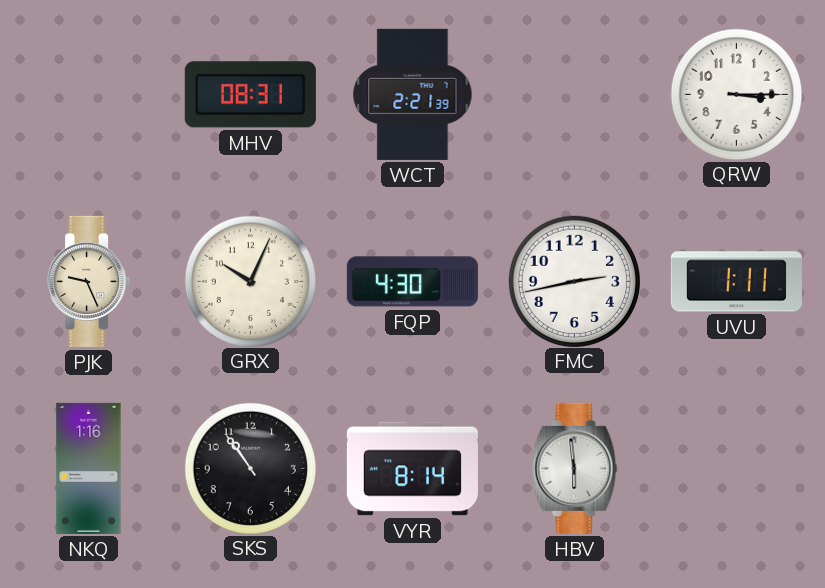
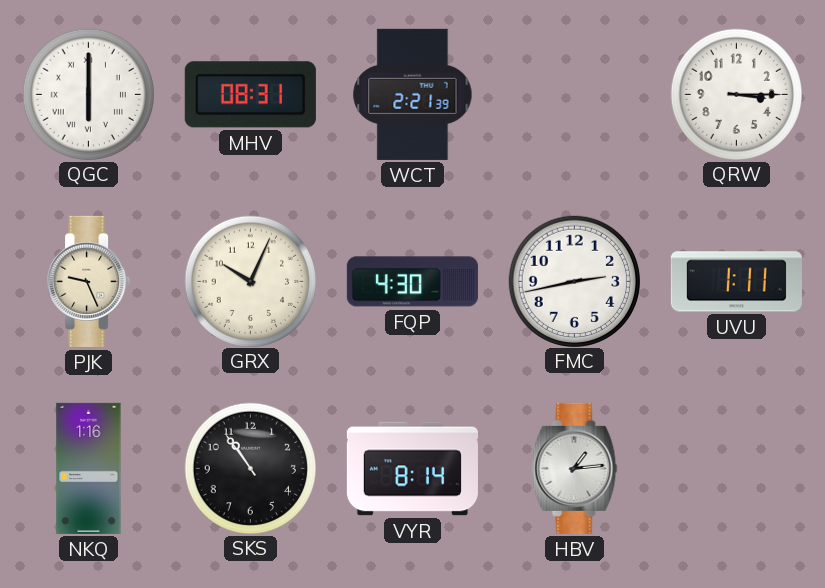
QGC: none -> 6:00 (88, 94)
HBV: 5:59 -> 1:14 (575, 468)
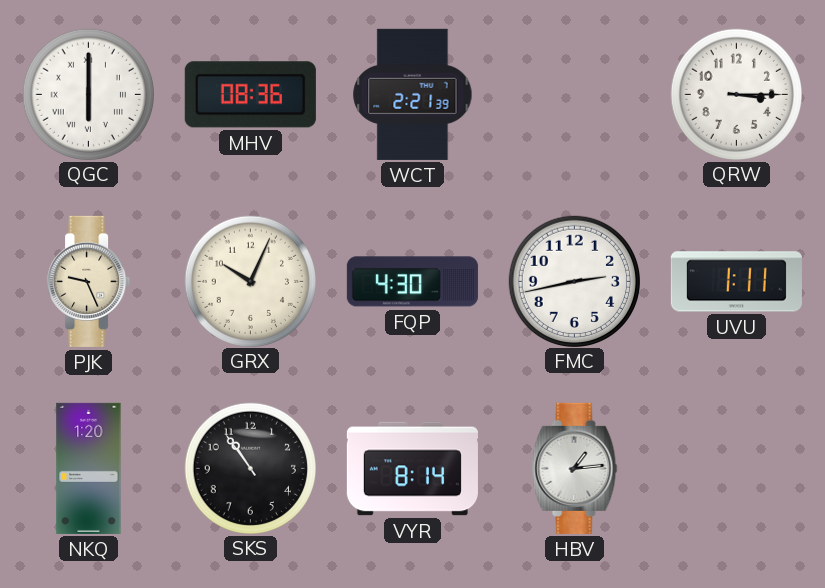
MHV: 08:31 -> 08:36 (250, 95)
NKQ: 1:16 -> 1:20 (89, 468)
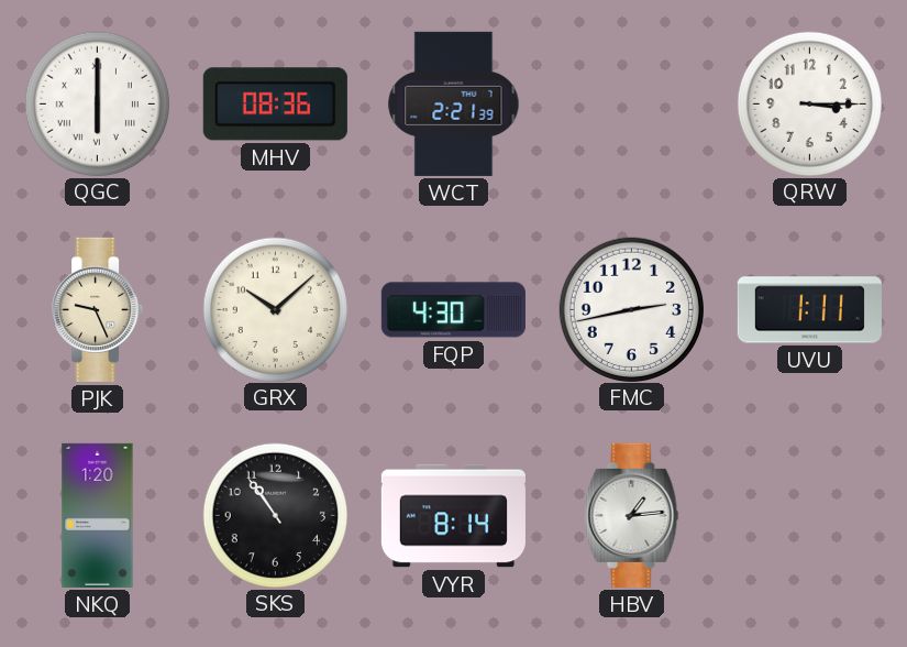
GRX: 10:04 -> 10:08 (275, 309)
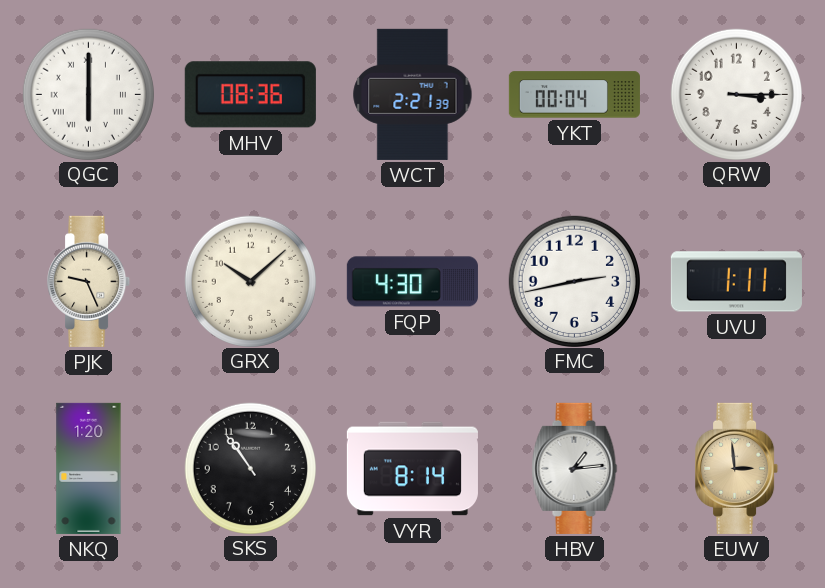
YKT: none -> 00:04 (574, 95)
EUW: none -> 2:59 (737, 468)
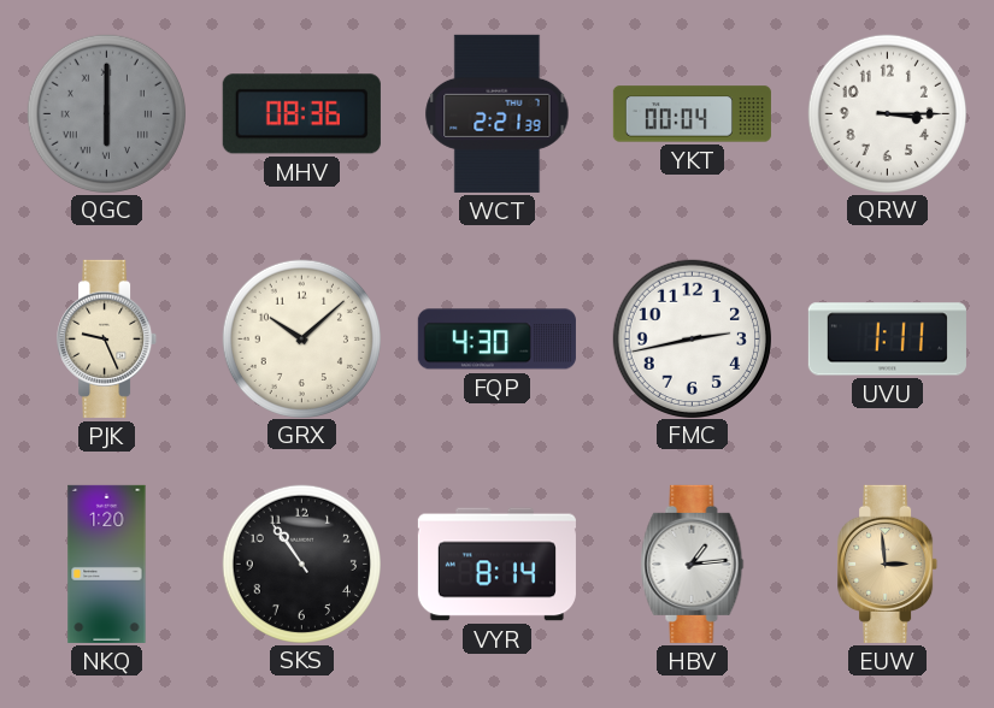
QGC dial: white -> grey (106, 113)
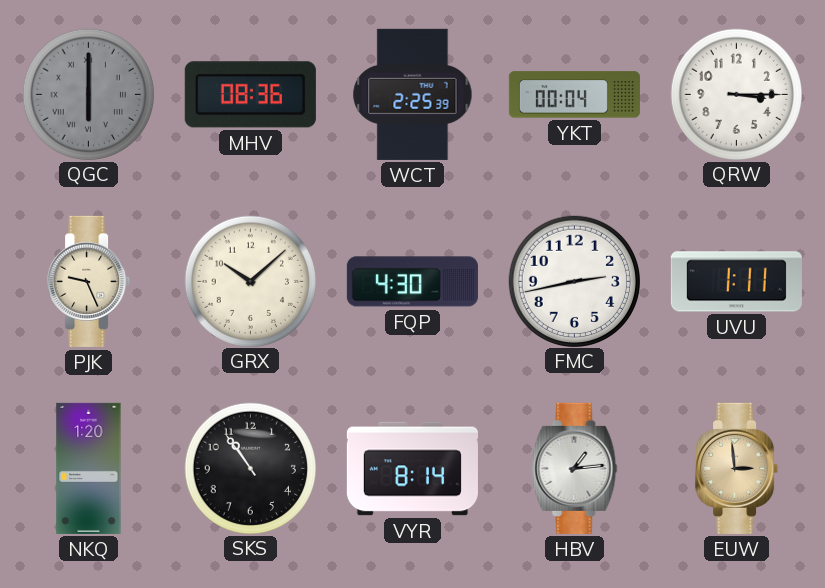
WCT: 2:21 -> 2:25 (413, 94)
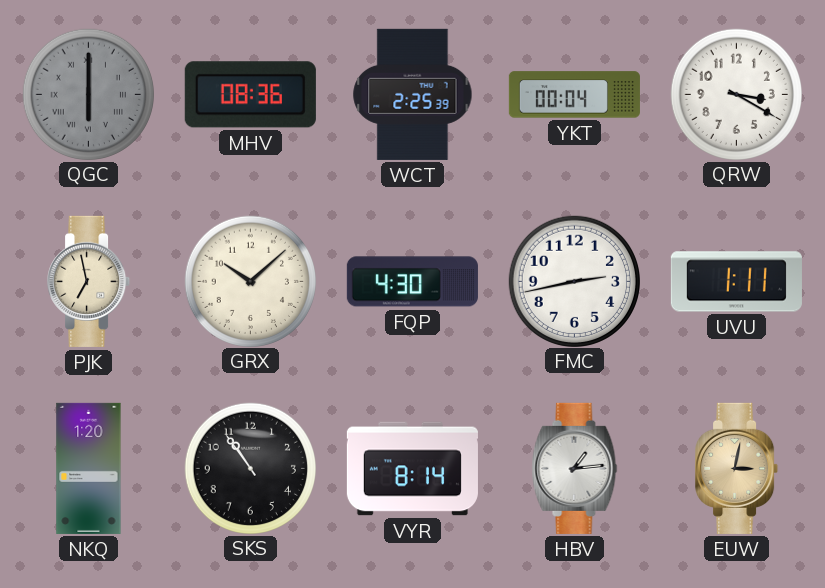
QRW: 3:15 -> 3:20 (736, 94)
PJK: 9:26 -> 6:58 (89, 281)
EUW: 2:59 -> 3:02 (737, 468)
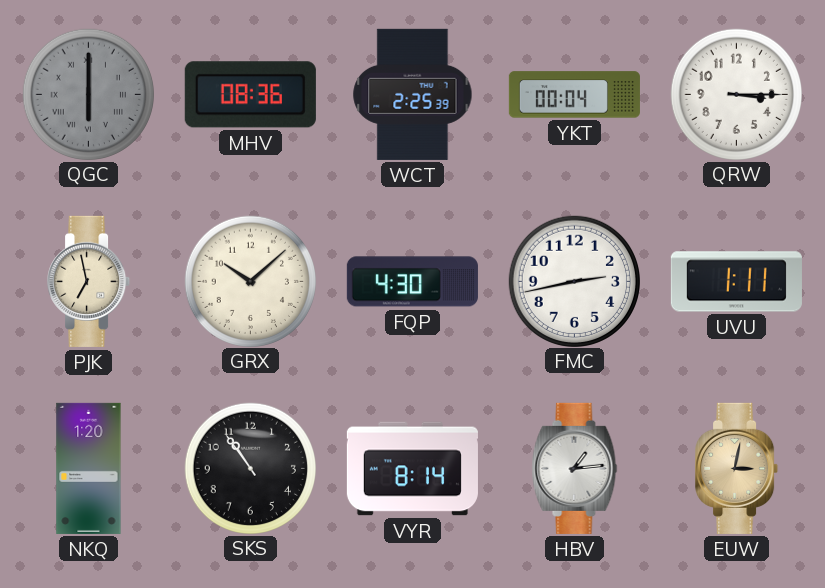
QRW: 3:20 -> 3:15 (736, 94)
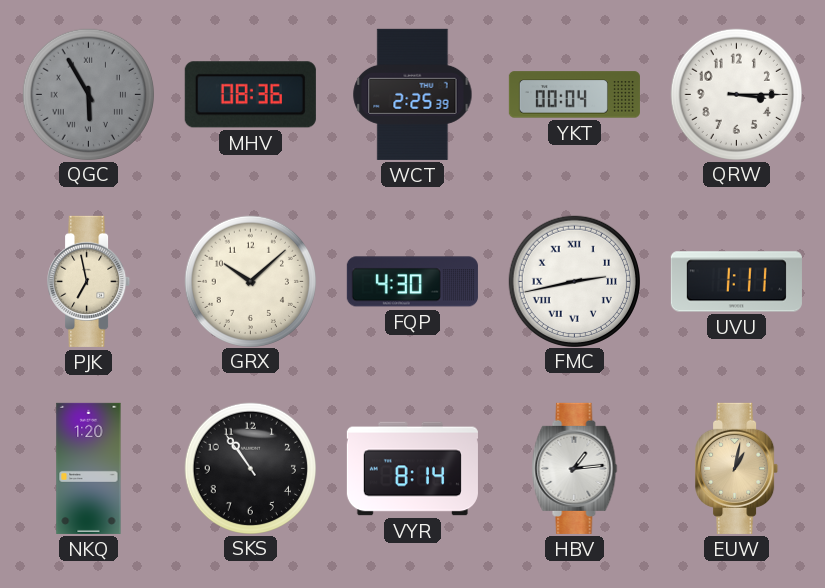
QGC: 6:00 -> 5:55 (88, 94)
FMC numerals: Arabic -> Roman (574, 281)
EUW: 3:02 -> 1:02 (737, 468)
